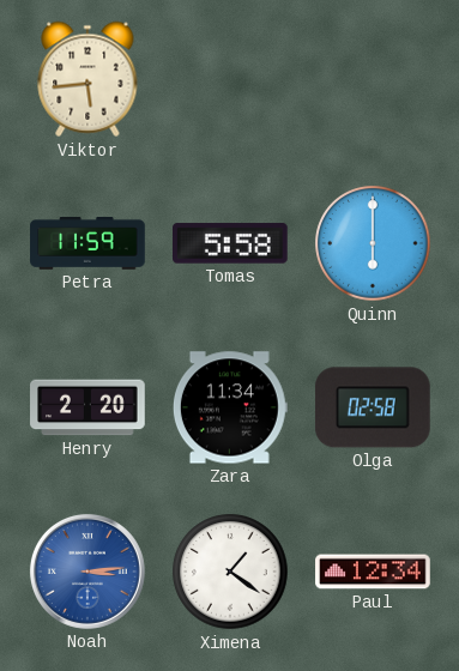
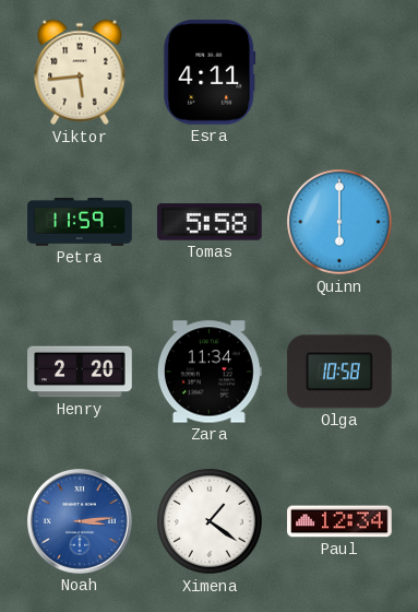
Esra: none -> 4:11 (210, 73)
Olga: 02:58 -> 10:58 (339, 372)
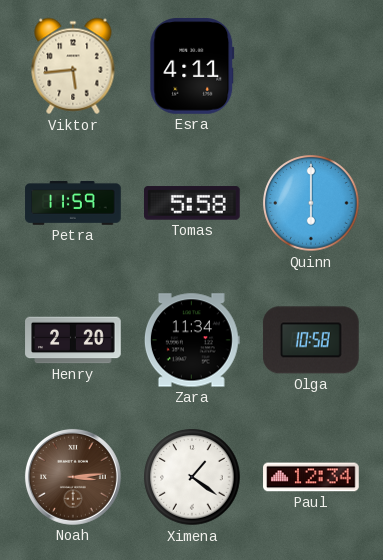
Noah dial: blue -> brown (73, 477)
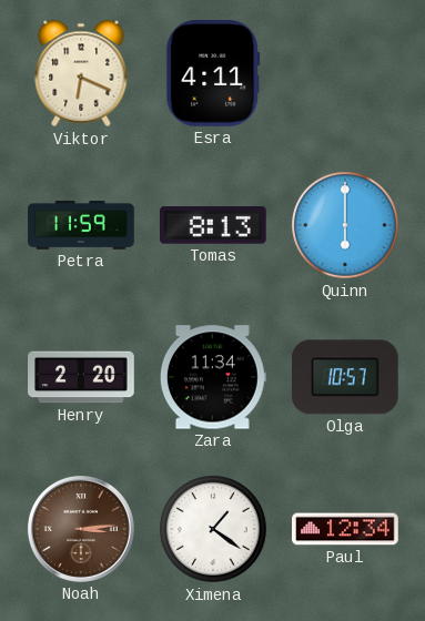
Viktor: 5:44 -> 6:19 (81, 73)
Tomas: 5:58 -> 8:13 (214, 225)
Olga: 10:58 -> 10:57 (345, 377)
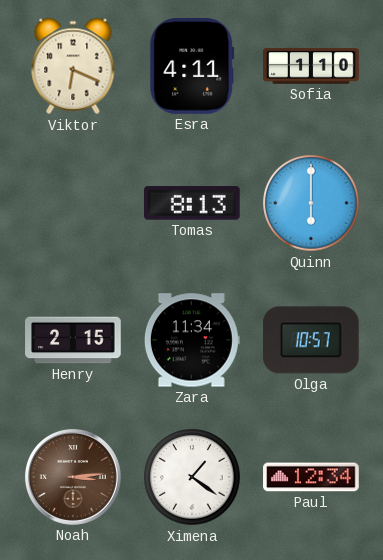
Sofia: none -> 1:10 (311, 66)
Petra: 11:59 -> none (81, 226)
Henry: 2:20 -> 2:15 (73, 340)
